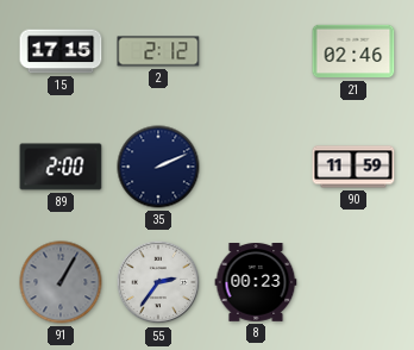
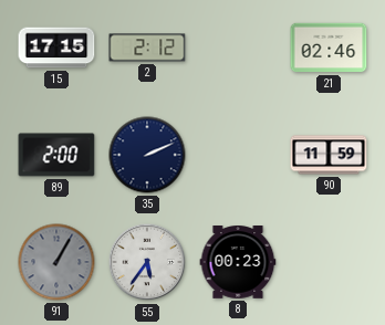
55: 2:36 -> 5:36 (147, 262)
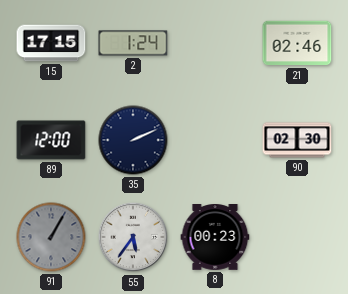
2: 2:12 -> 1:24 (133, 43)
89: 2:00 -> 12:00 (51, 140)
90: 11:59 -> 02:30 (297, 140)
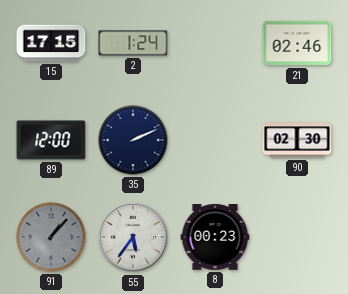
91: 1:05 -> 1:07 (51, 237)
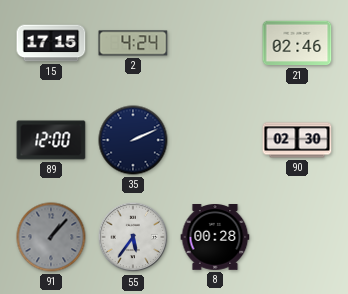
2: 1:24 -> 4:24 (133, 43)
8: 00:23 -> 00:28 (215, 238)
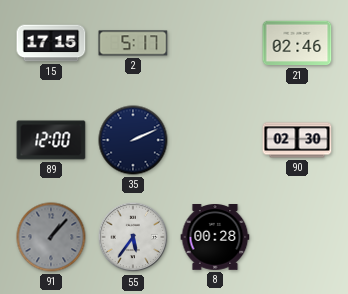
2: 4:24 -> 5:17 (133, 43)
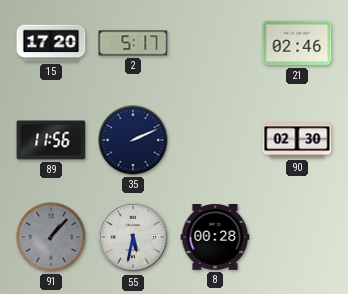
15: 17:15 -> 17:20 (51, 43)
89: 12:00 -> 11:56 (51, 140)
55: 5:36 -> 5:32 (133, 237)
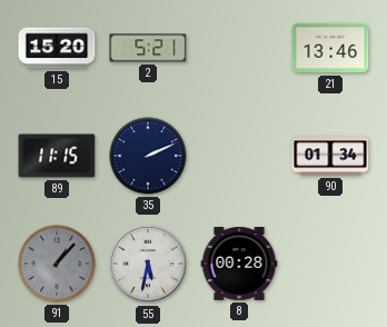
15: 17:20 -> 15:20 (57, 48)
2: 5:17 -> 5:21 (148, 48)
21: 02:46 -> 13:46 (330, 48)
89: 11:56 -> 11:15 (57, 156)
90: 02:30 -> 01:34 (330, 156)
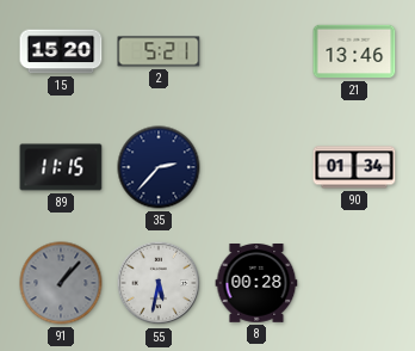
35: 2:11 -> 2:37 (159, 167)
